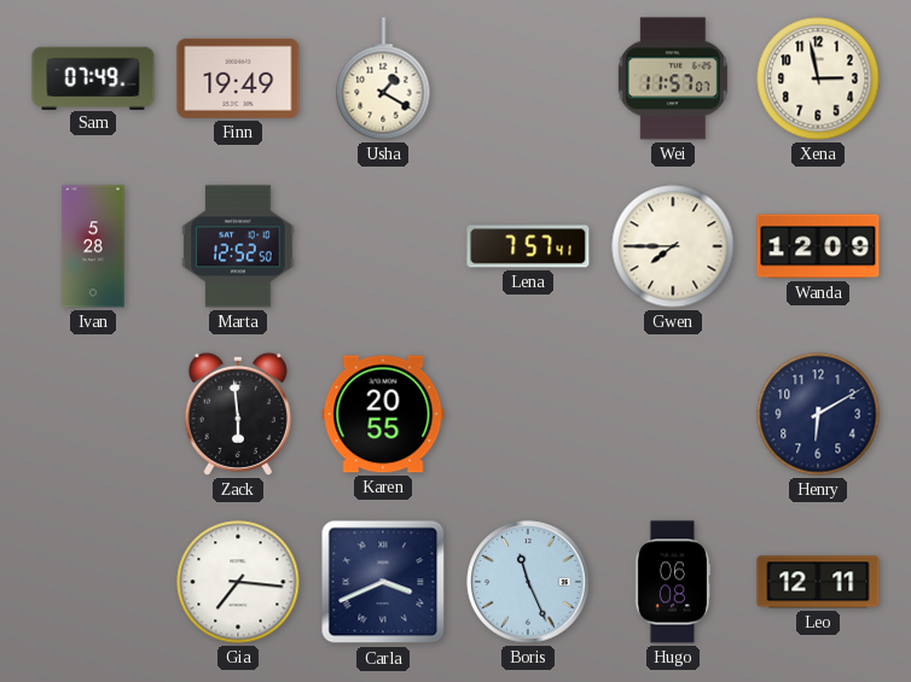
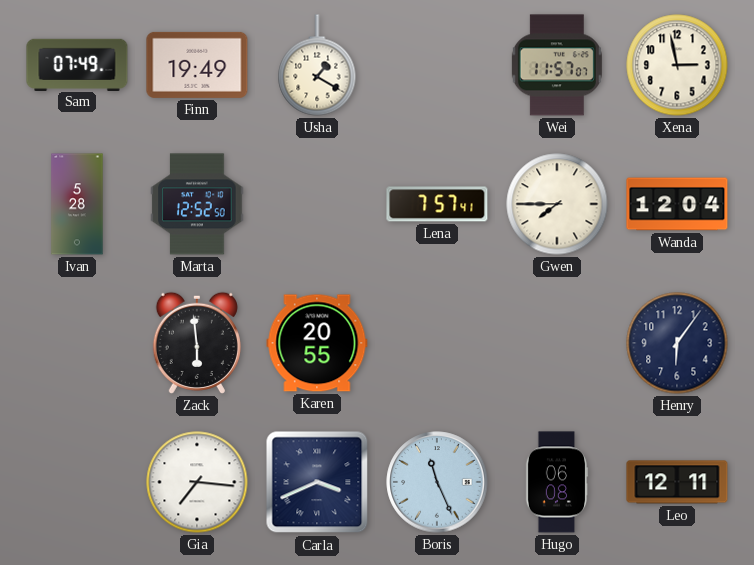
Wanda: 12:09 -> 12:04 (677, 204)
Henry: 6:10 -> 6:06 (677, 343)
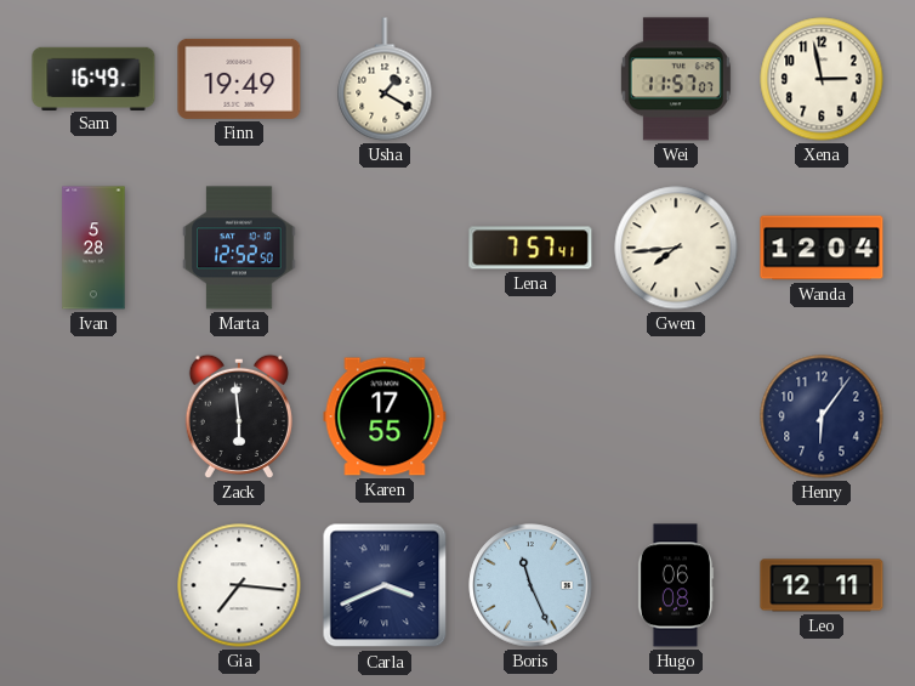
Sam: 07:49 -> 16:49 (93, 78)
Gwen: 7:45 -> 7:44 (676, 248)
Karen: 20:55 -> 17:55 (385, 416)
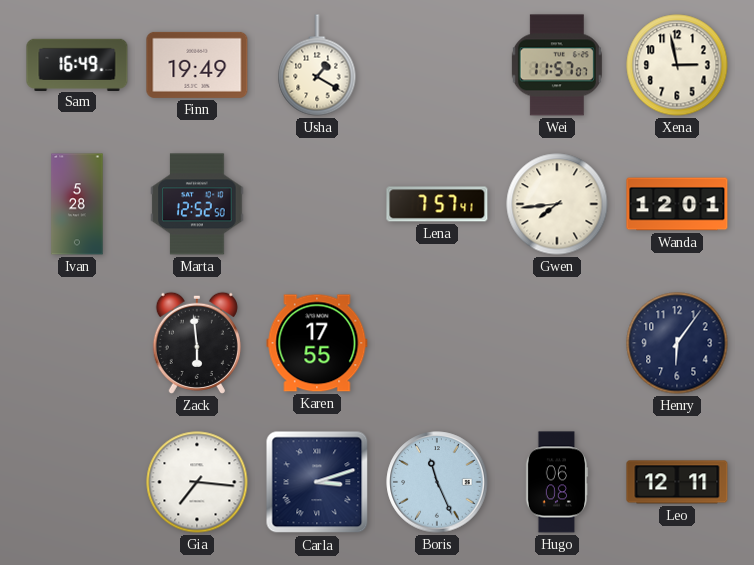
Wanda: 12:04 -> 12:01 (677, 204)
Carla: 3:41 -> 3:12 (317, 482)
